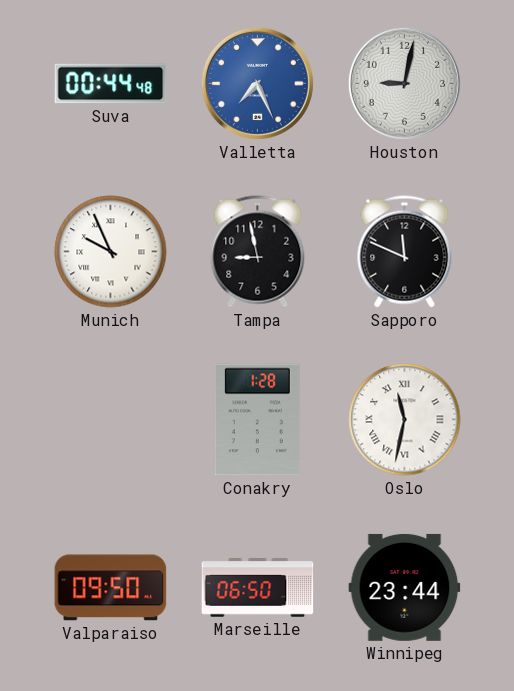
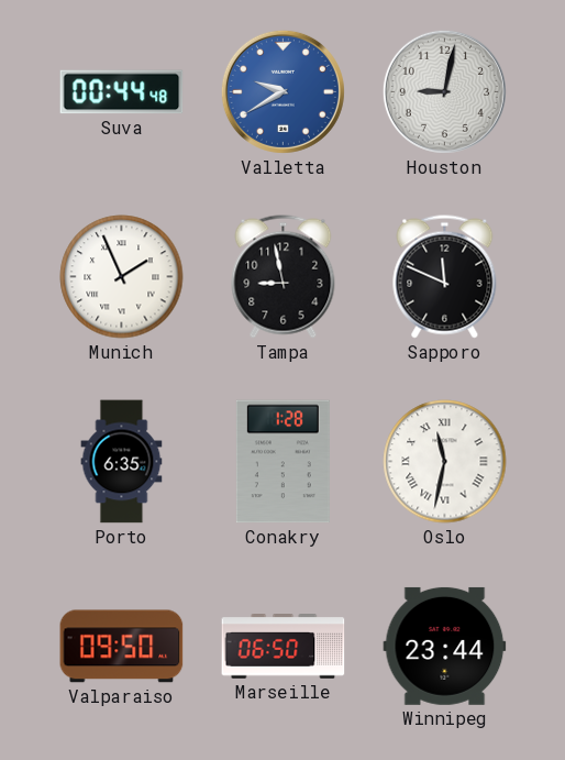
Valletta: 7:26 -> 9:40 (282, 91)
Munich: 9:56 -> 1:56 (122, 277)
Porto: none -> 6:35 (122, 462)
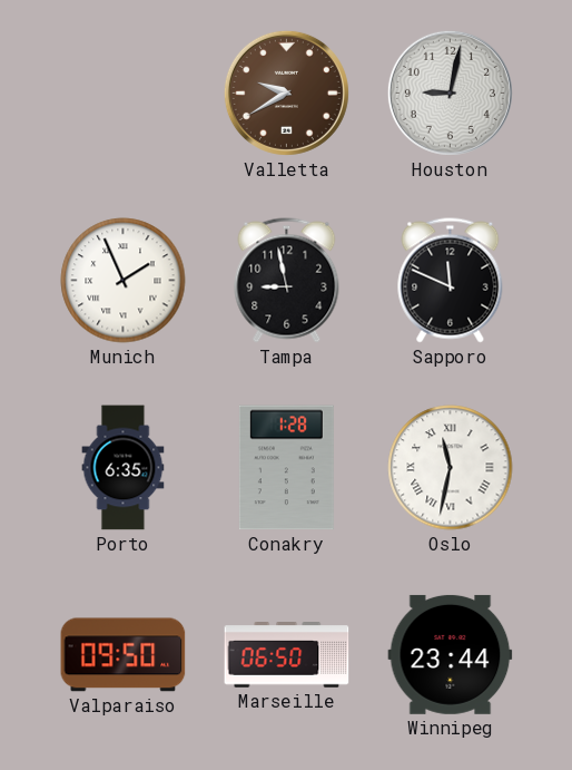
Suva: 00:44 -> none (122, 92)
Valletta dial: blue -> brown (286, 92)
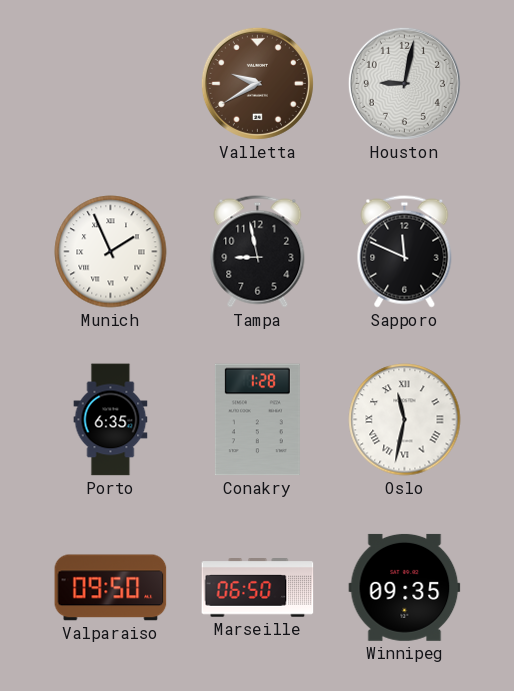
Winnipeg: 23:44 -> 09:35 (405, 587)
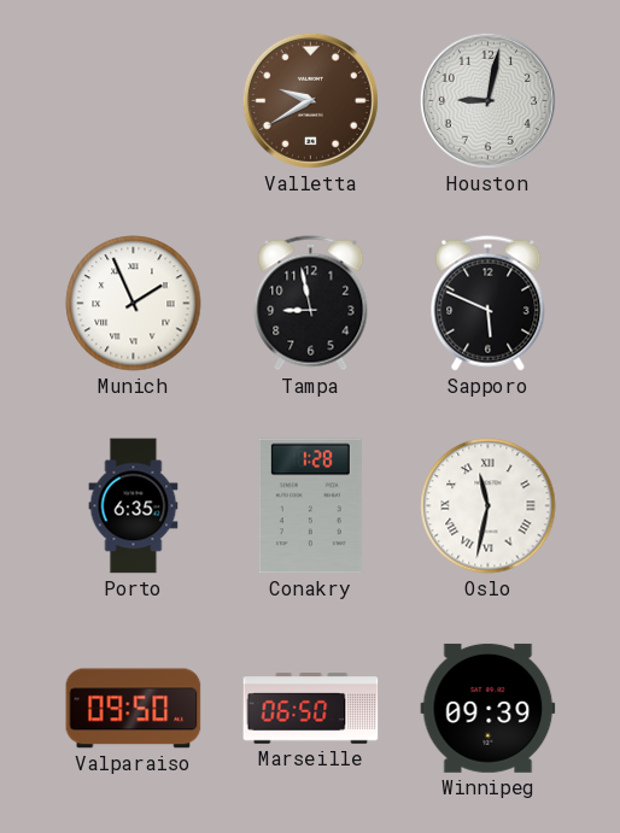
Sapporo: 11:49 -> 5:49 (489, 304)
Winnipeg: 09:35 -> 09:39 (489, 708)
